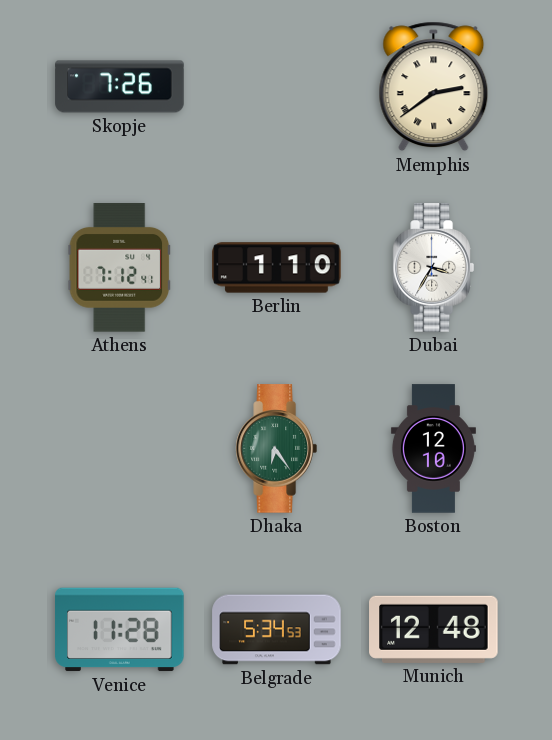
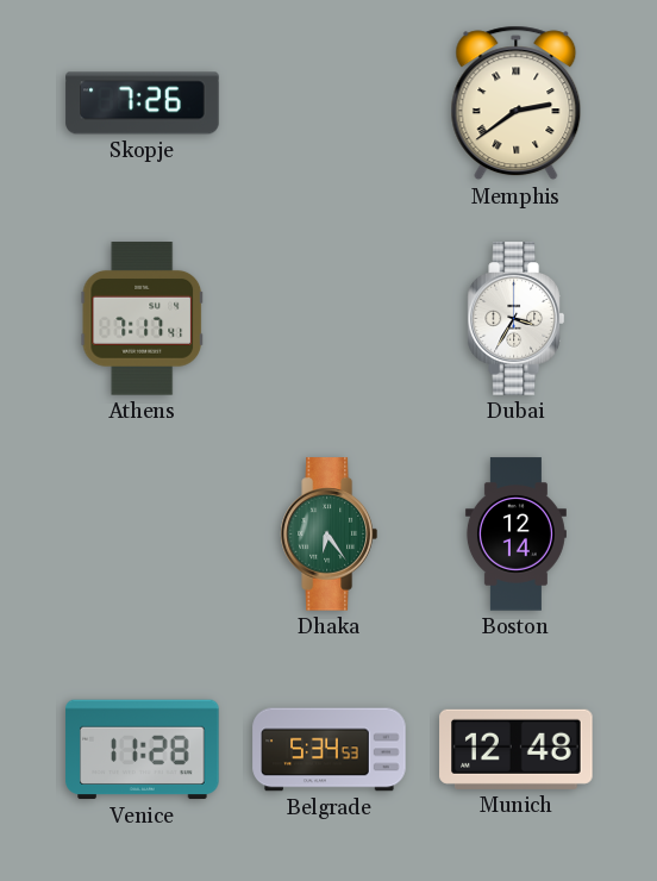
Athens: 7:12 -> 7:17 (143, 319)
Berlin: 1:10 -> none (277, 268)
Boston: 12:10 -> 12:14 (515, 535)
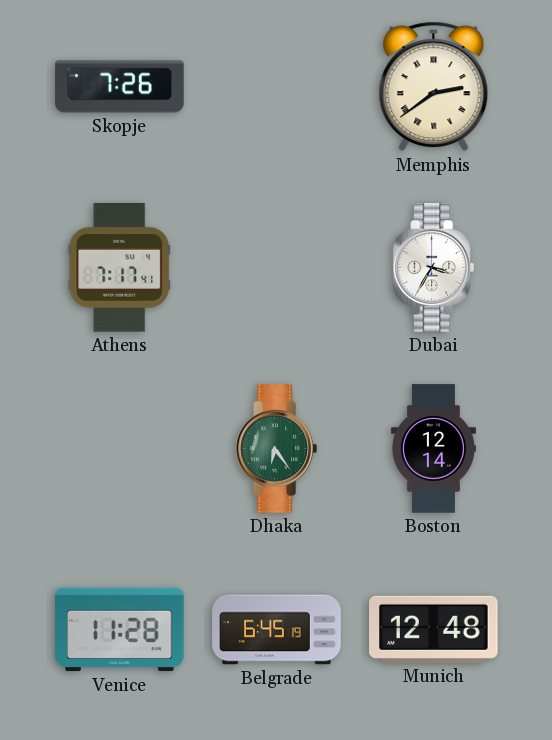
Belgrade: 5:34 -> 6:45 (277, 630)
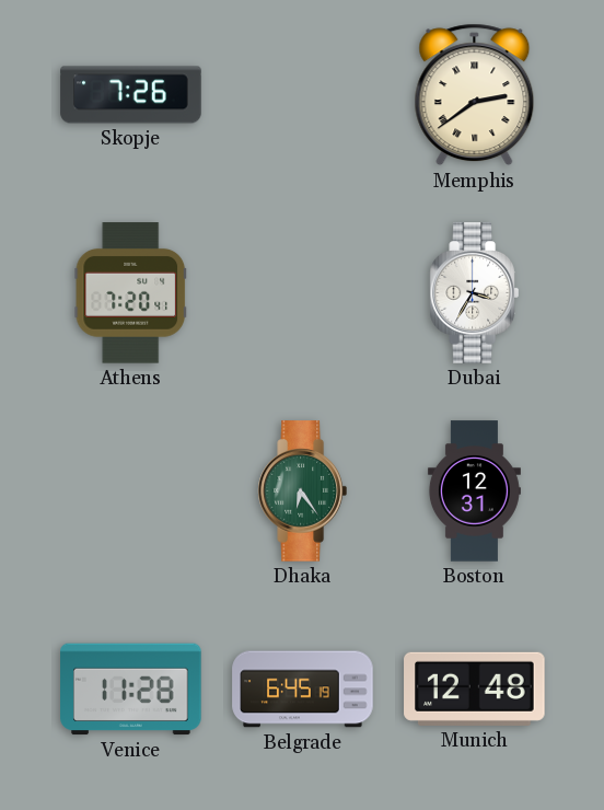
Athens: 7:17 -> 7:20 (131, 293)
Boston: 12:14 -> 12:31 (474, 491)
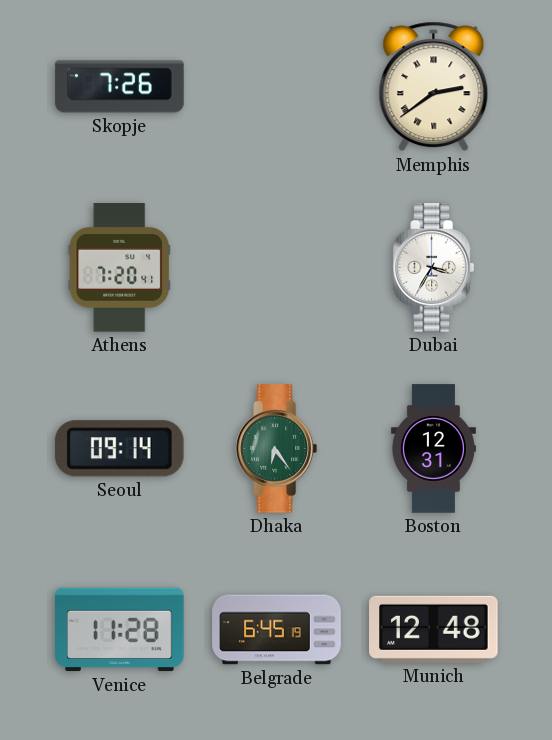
Seoul: none -> 09:14 (119, 449)
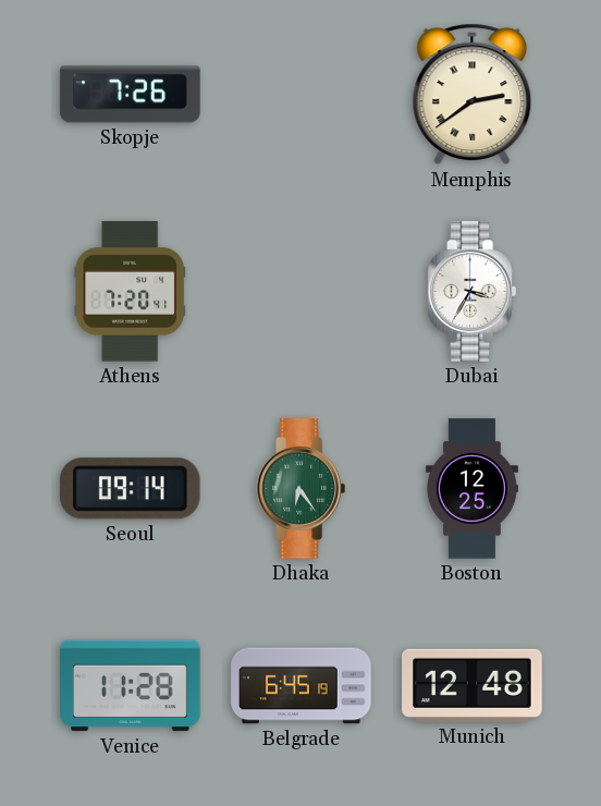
Boston: 12:31 -> 12:25 (471, 489)
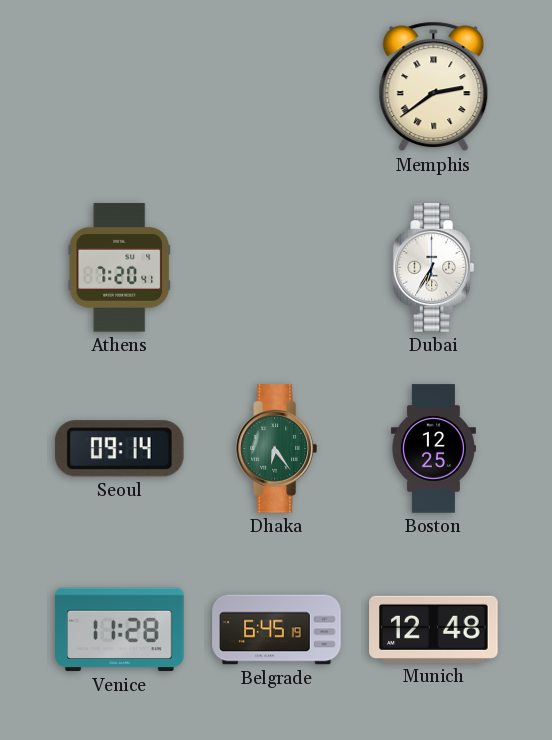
Skopje: 7:26 -> none (131, 95)
Dubai: 3:35 -> 6:35 (433, 268)
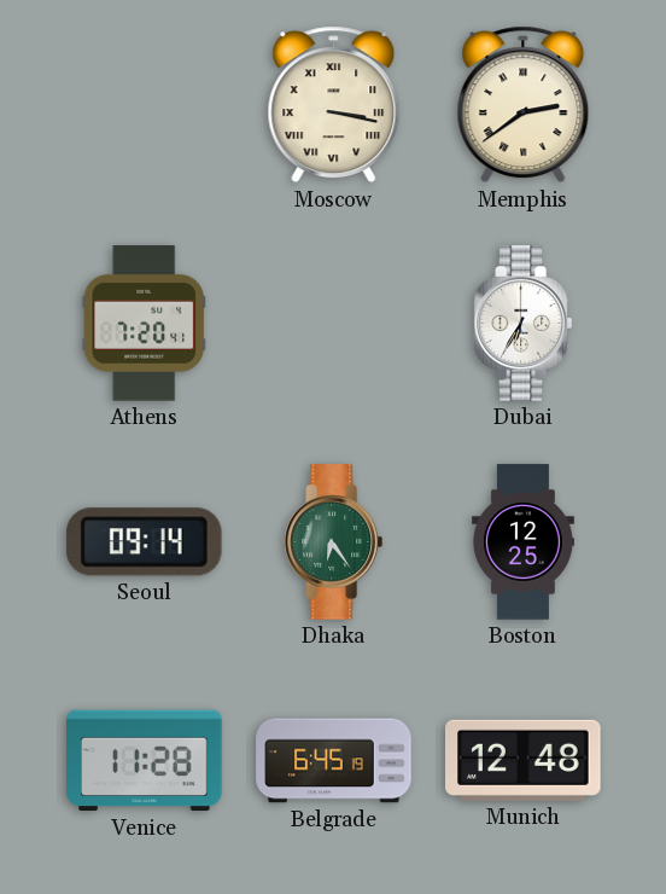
Moscow: none -> 3:17 (334, 105)
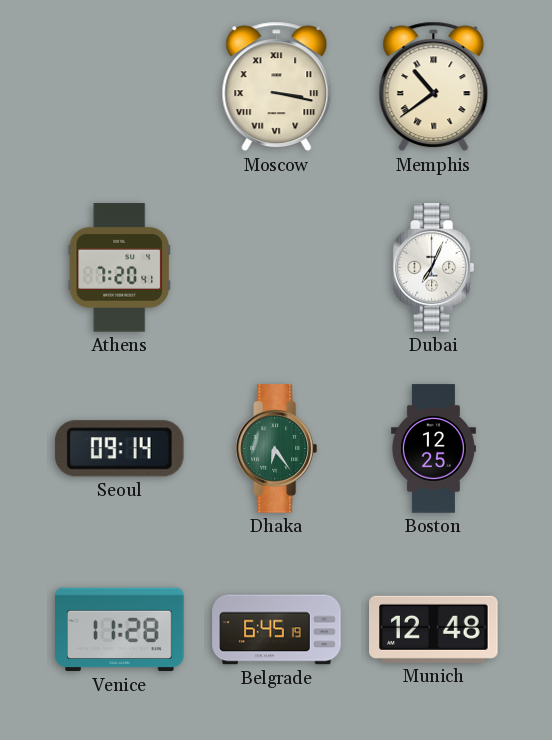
Memphis: 2:39 -> 10:39 (434, 87)
Dubai: 6:35 -> 7:04 (433, 268)
